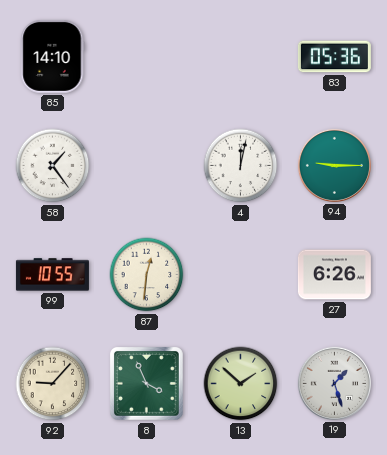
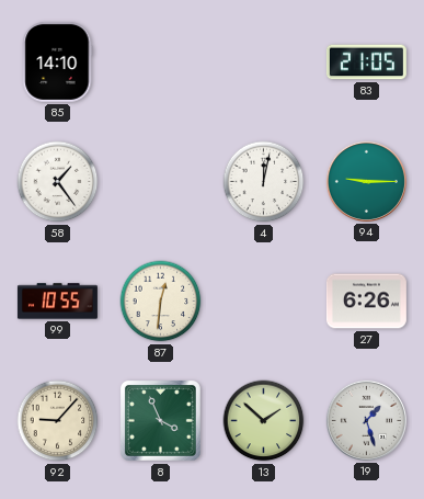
83: 05:36 -> 21:05 (366, 63)
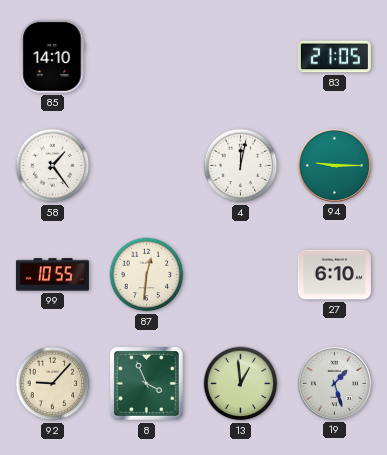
27: 6:26 -> 6:10 (334, 275)
13: 1:52 -> 12:59 (241, 384)
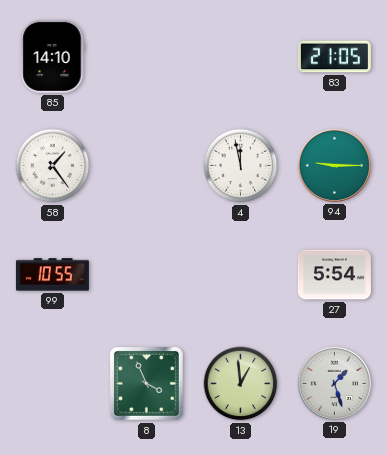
4: 12:02 -> 11:58 (241, 166)
87: 12:31 -> none (147, 275)
27: 6:10 -> 5:54 (334, 275)
92: 9:07 -> none (53, 384)
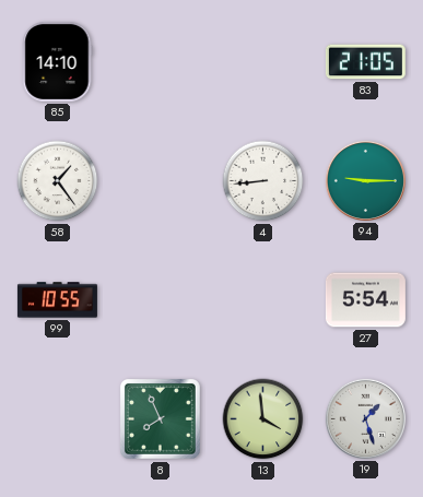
4: 11:58 -> 8:44 (263, 181)
8: 3:56 -> 7:56 (160, 418)
13: 12:59 -> 3:59 (263, 419)
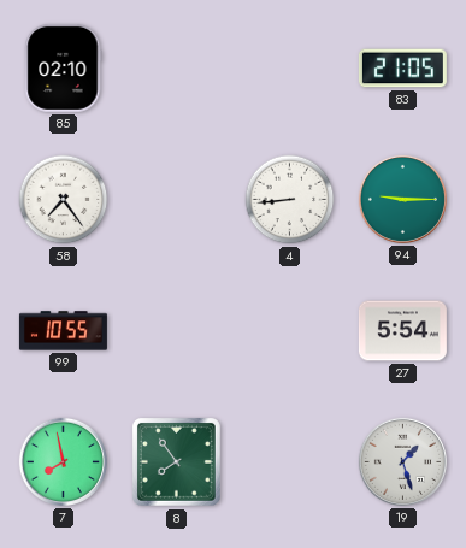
85: 14:10 -> 02:10 (64, 67)
58: 1:24 -> 7:24 (64, 200)
7: none -> 7:58 (63, 461)
8: 7:56 -> 7:54 (176, 461)
13: 3:59 -> none (263, 419)
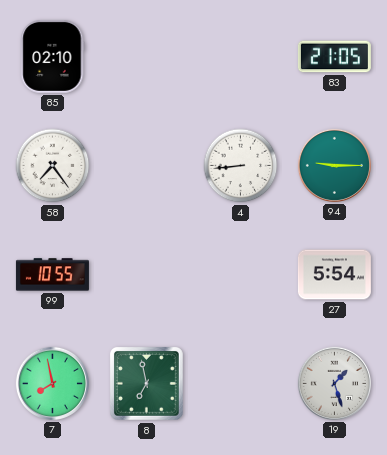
8: 7:54 -> 6:58 (146, 383)
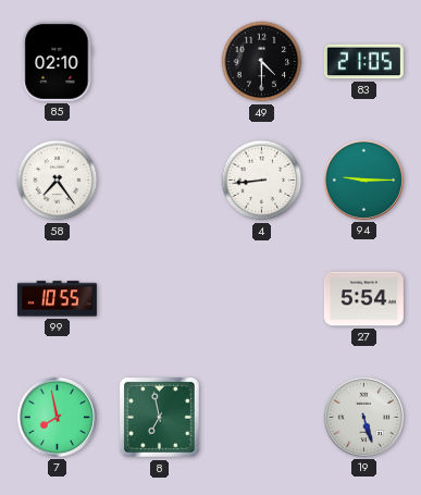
49: none -> 4:30 (262, 62)
19: 1:27 -> 5:27 (363, 417)
